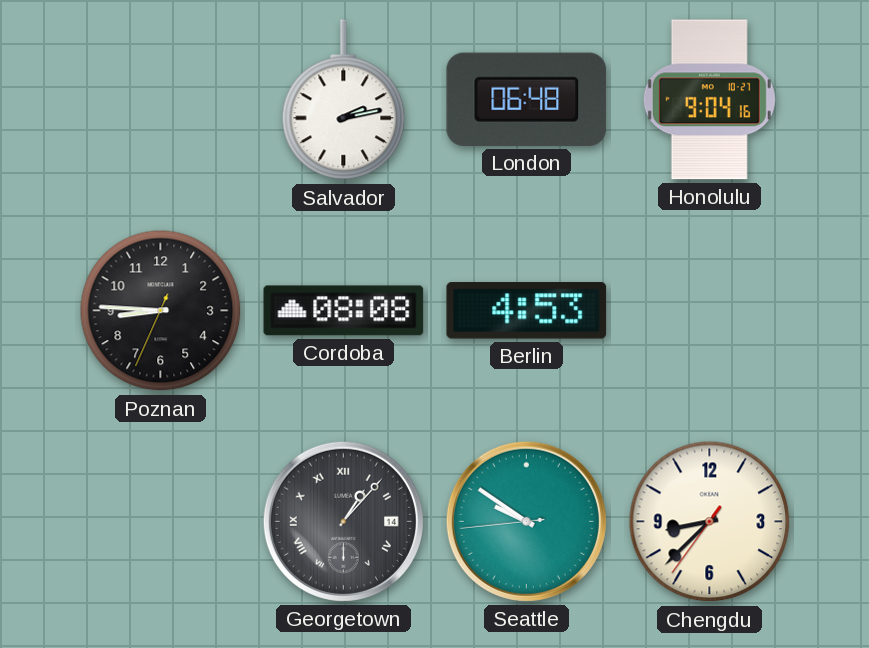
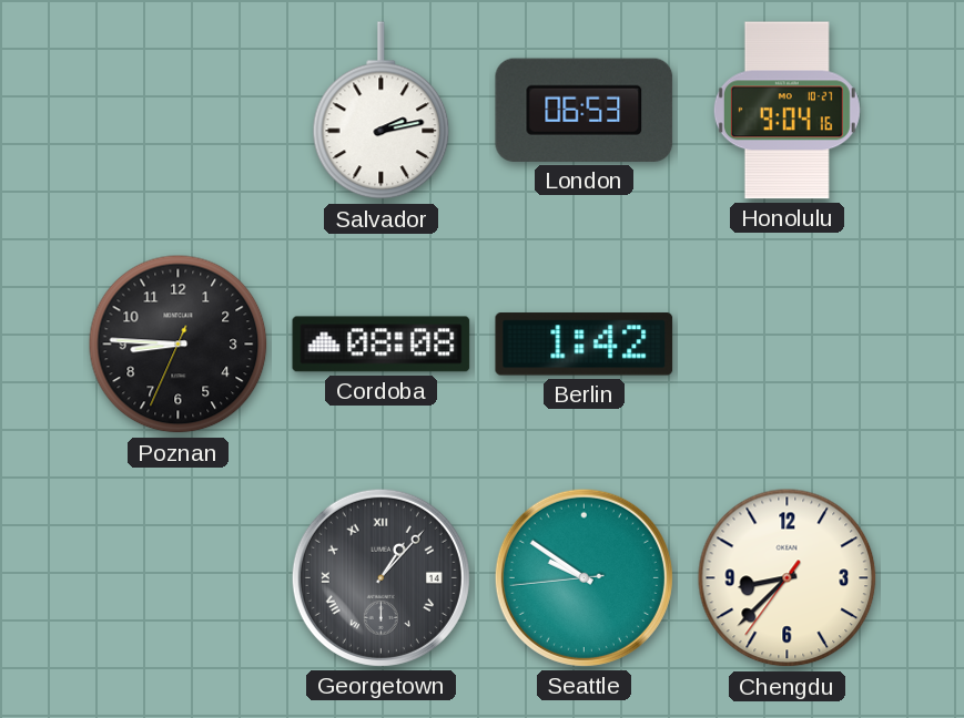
London: 06:48 -> 06:53 (585, 110)
Berlin: 4:53 -> 1:42 (585, 345)
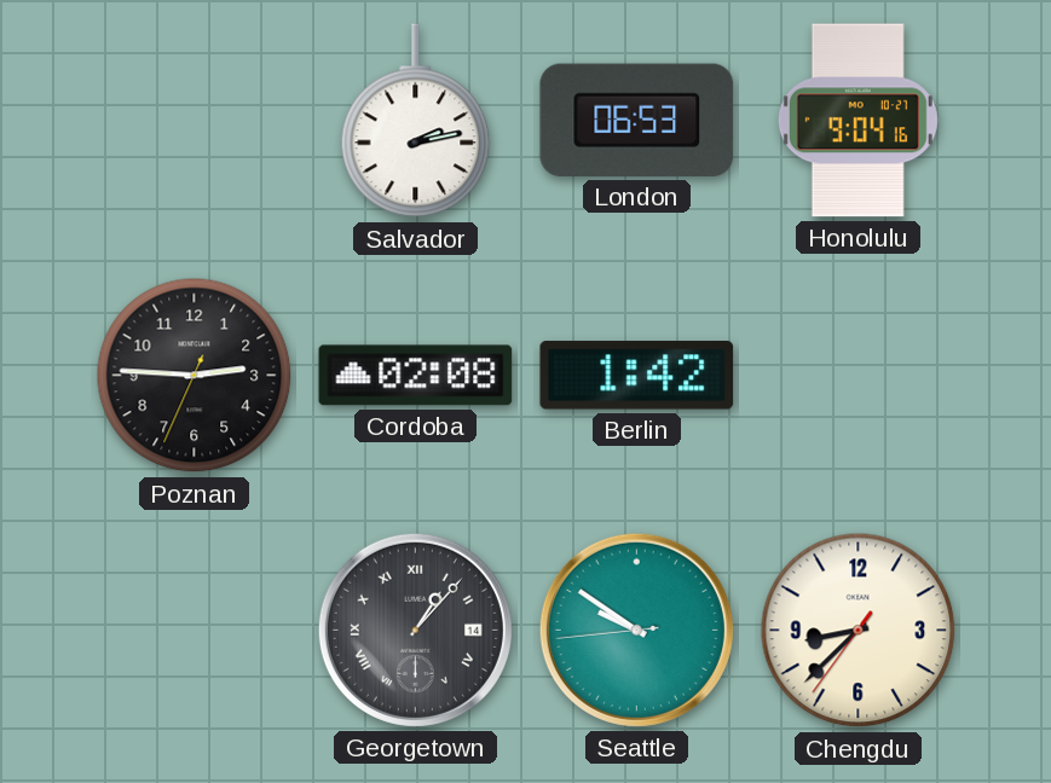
Poznan: 8:45 -> 2:45 (195, 376)
Cordoba: 08:08 -> 02:08 (416, 376)
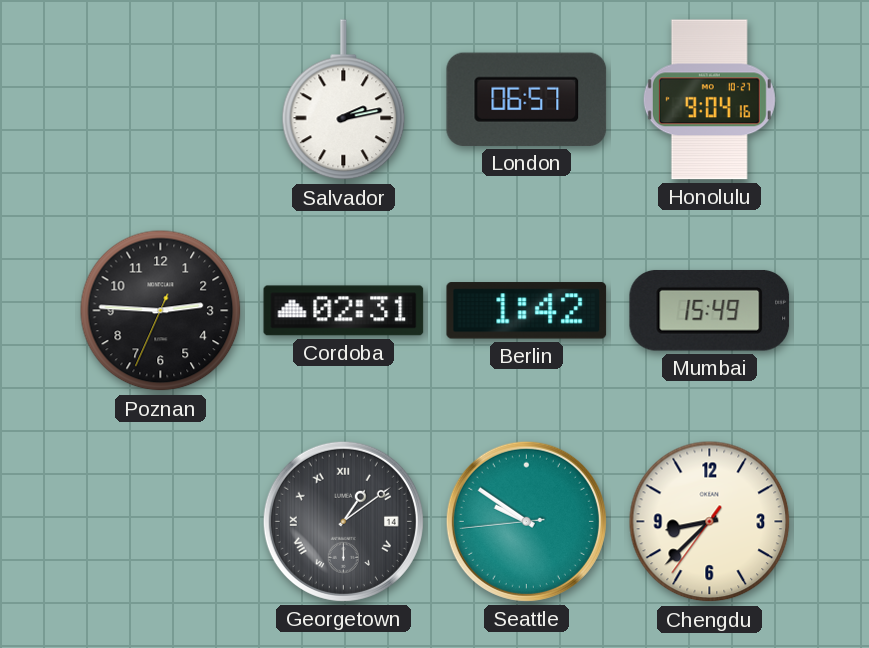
London: 06:53 -> 06:57 (527, 99)
Cordoba: 02:08 -> 02:31 (344, 311)
Mumbai: none -> 15:49 (710, 310)
Georgetown: 1:07 -> 1:09 (343, 521)
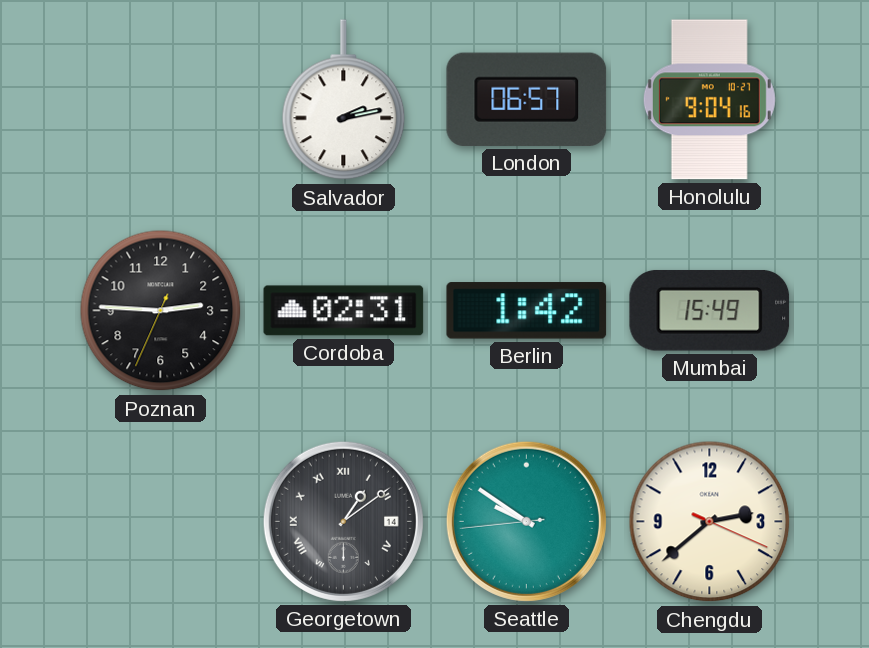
Chengdu: 8:37 -> 2:38 (710, 522)
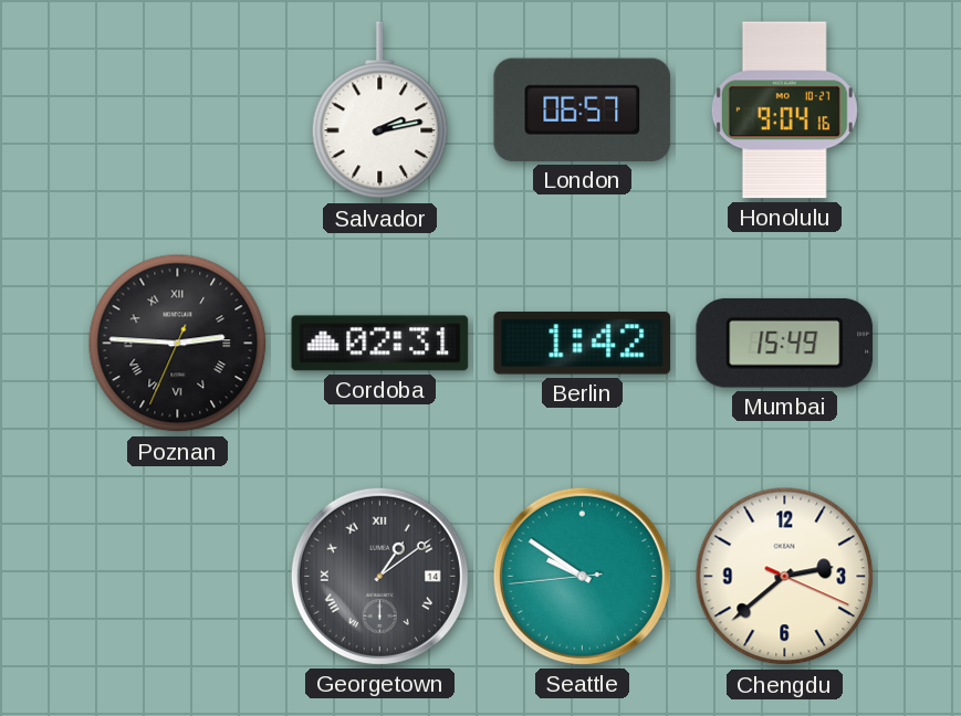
Poznan numerals: Arabic -> Roman (178, 344)
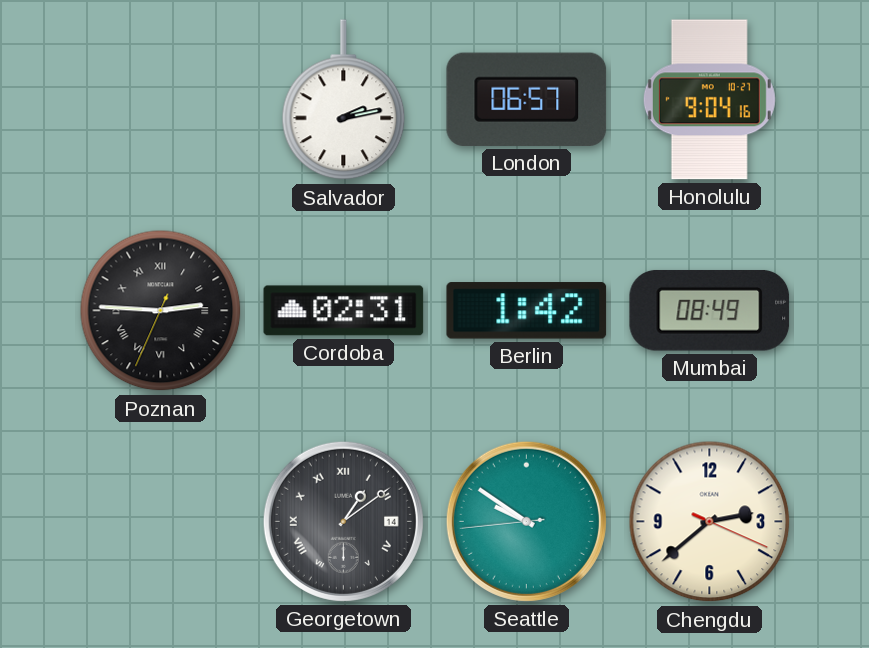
Mumbai: 15:49 -> 08:49 (710, 310)
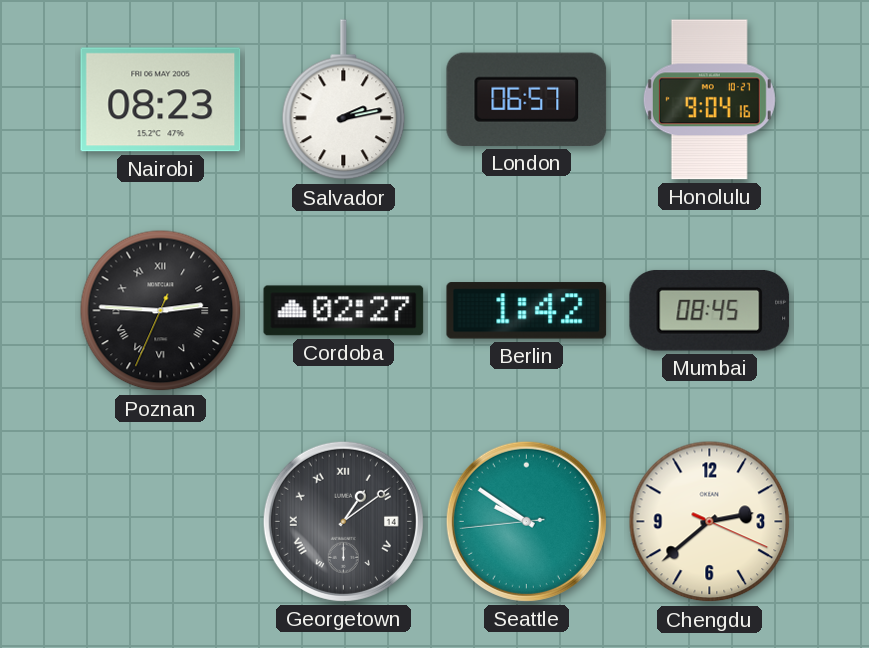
Nairobi: none -> 08:23 (161, 100)
Cordoba: 02:31 -> 02:27 (344, 311)
Mumbai: 08:49 -> 08:45 (710, 310)
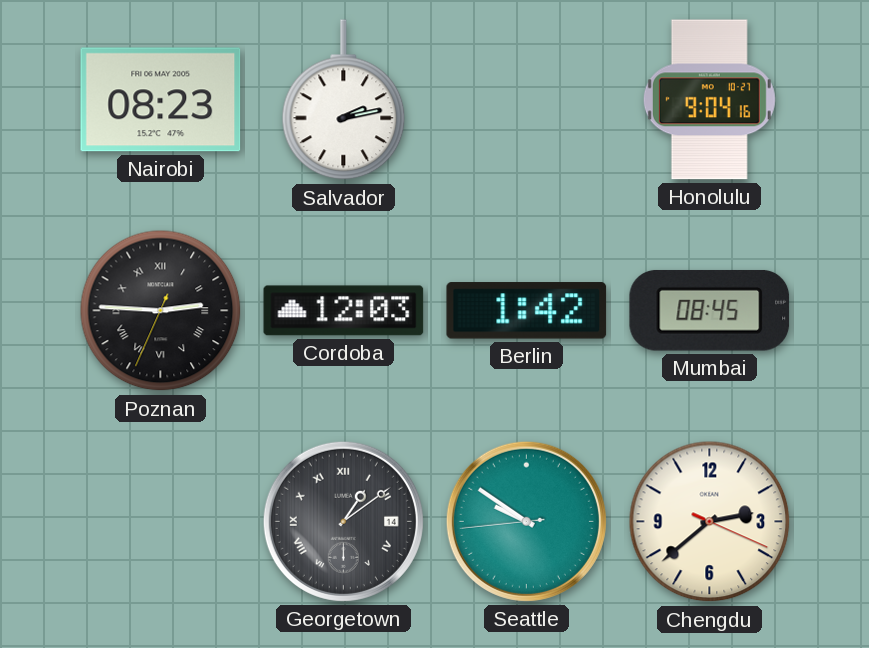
London: 06:57 -> none (527, 99)
Cordoba: 02:27 -> 12:03 (344, 311)
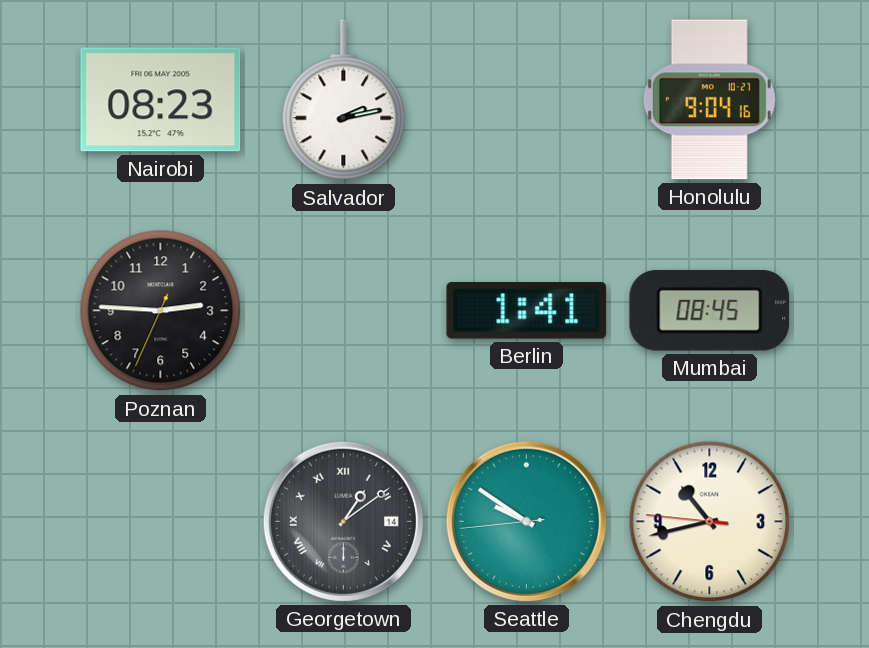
Poznan numerals: Roman -> Arabic (161, 311)
Cordoba: 12:03 -> none (344, 311)
Berlin: 1:42 -> 1:41 (527, 311)
Chengdu: 2:38 -> 10:42 (710, 522)
